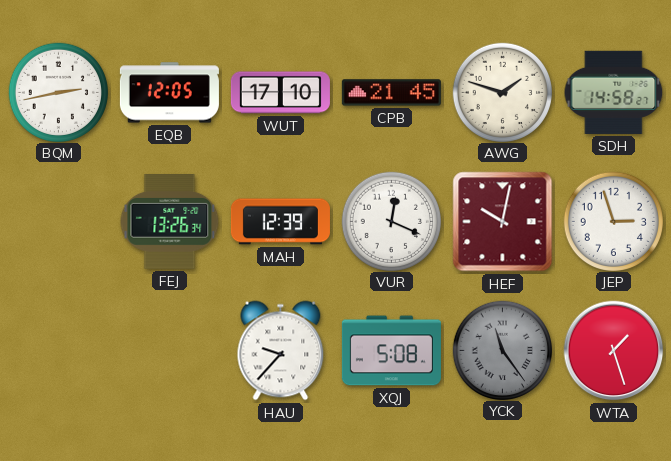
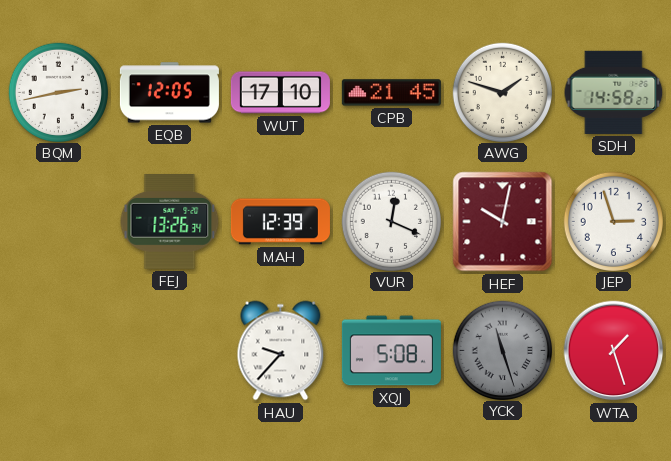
YCK: 11:24 -> 11:27 (502, 350)
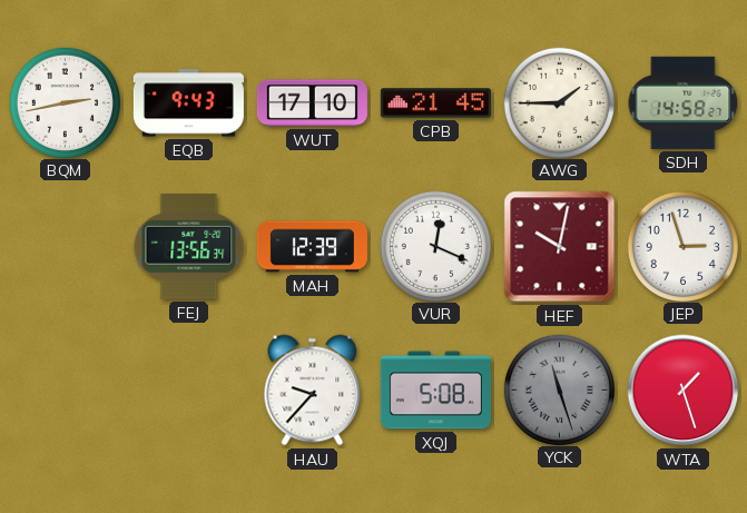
EQB: 12:05 -> 9:43 (188, 103)
AWG: 1:48 -> 1:45 (559, 102)
FEJ: 13:26 -> 13:56 (189, 247)
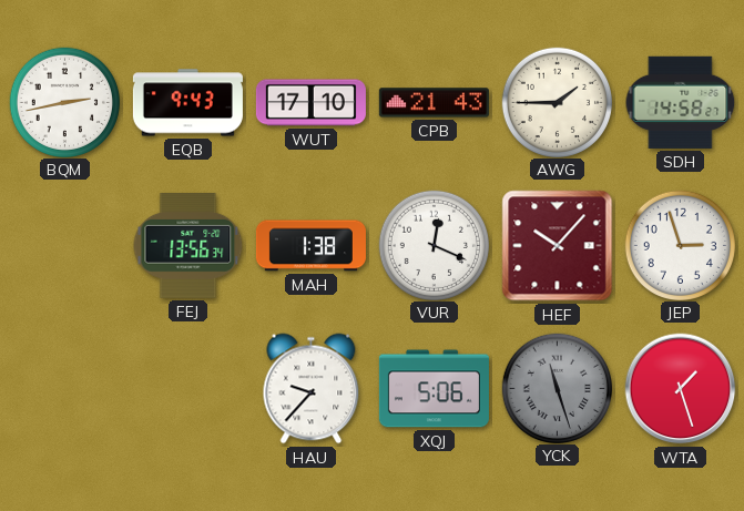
CPB: 21:45 -> 21:43 (434, 103)
MAH: 12:39 -> 1:38 (310, 246)
HEF: 10:02 -> 10:07 (558, 246)
XQJ: 5:08 -> 5:06 (434, 389)
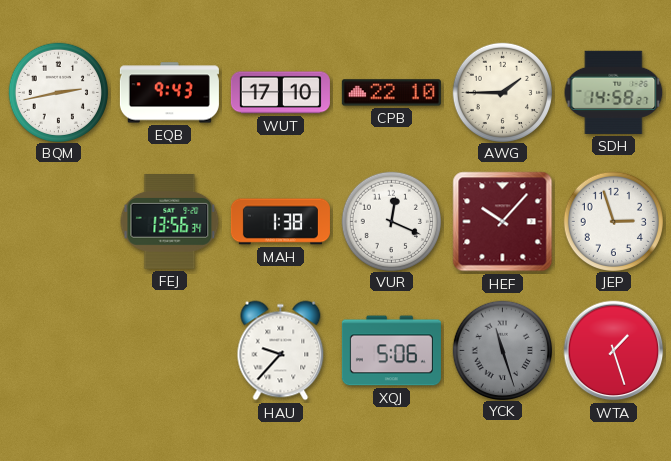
CPB: 21:43 -> 22:10 (391, 93)
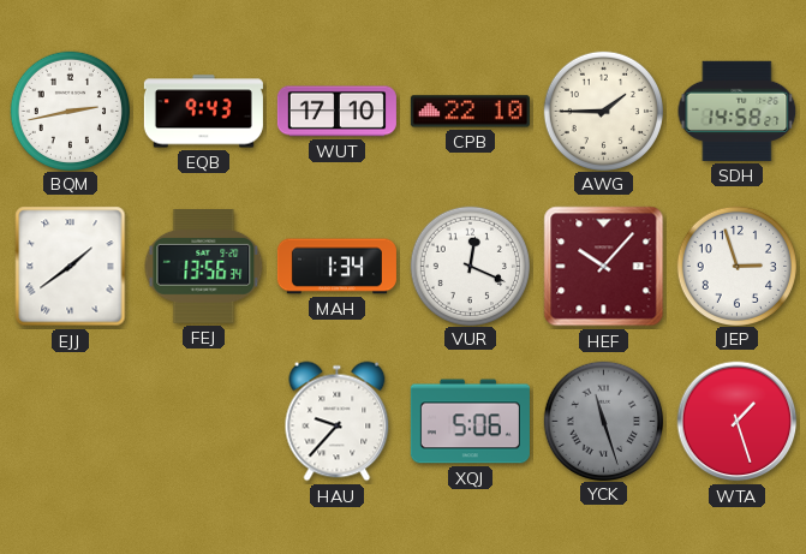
EJJ: none -> 1:39 (71, 267)
MAH: 1:38 -> 1:34 (336, 267)
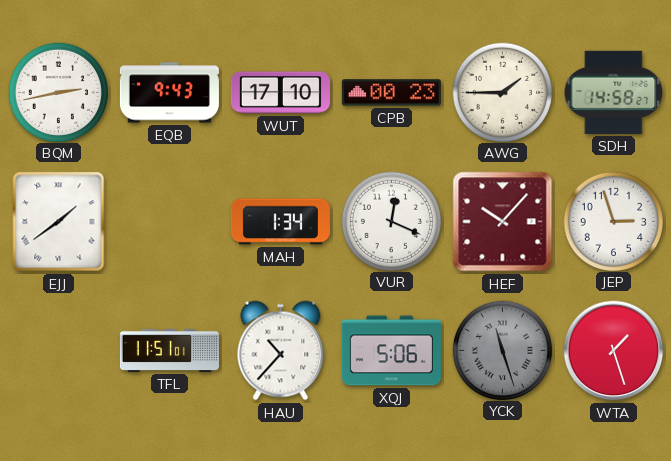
CPB: 22:10 -> 00:23 (391, 93)
FEJ: 13:56 -> none (204, 267)
TFL: none -> 11:51 (169, 350)
HAU: 9:37 -> 10:37 (281, 351)
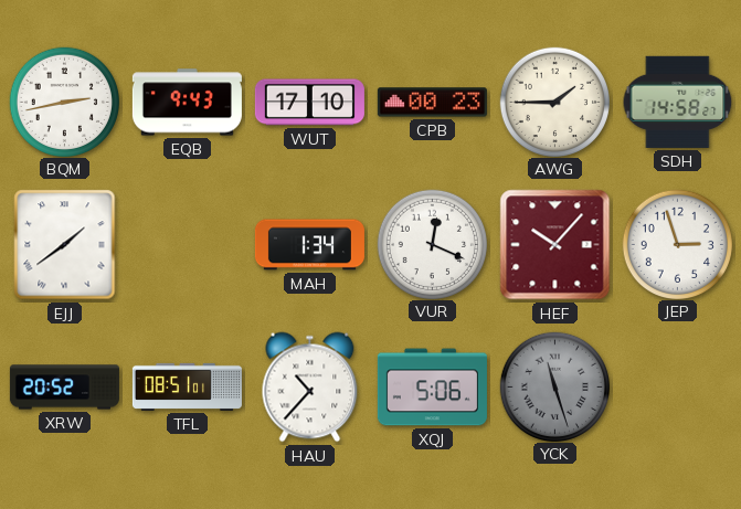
XRW: none -> 20:52 (64, 388)
TFL: 11:51 -> 08:51 (187, 386)
WTA: 1:27 -> none (614, 351)
